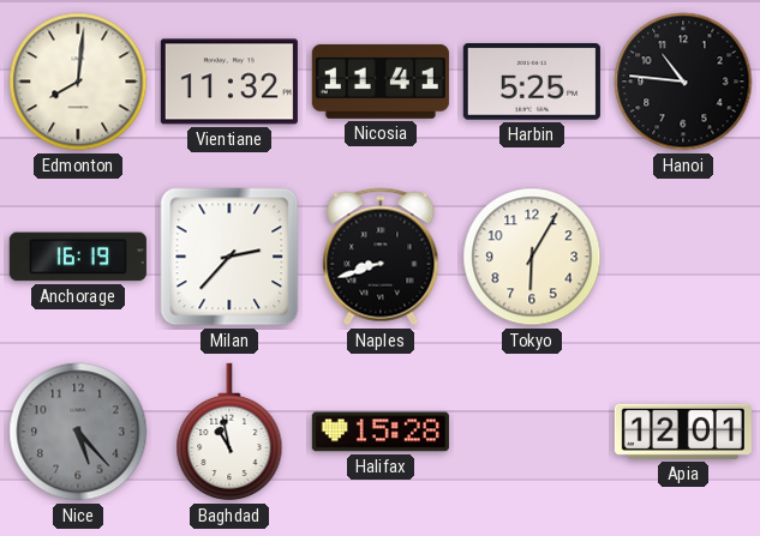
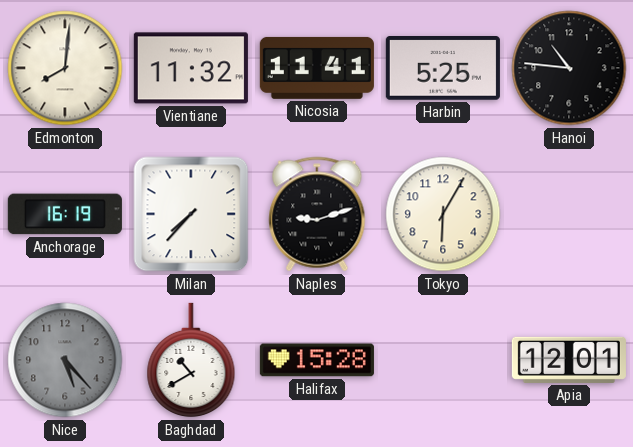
Milan: 2:37 -> 7:37 (191, 214)
Naples: 8:42 -> 9:12 (317, 214)
Baghdad: 10:58 -> 10:40 (191, 360)
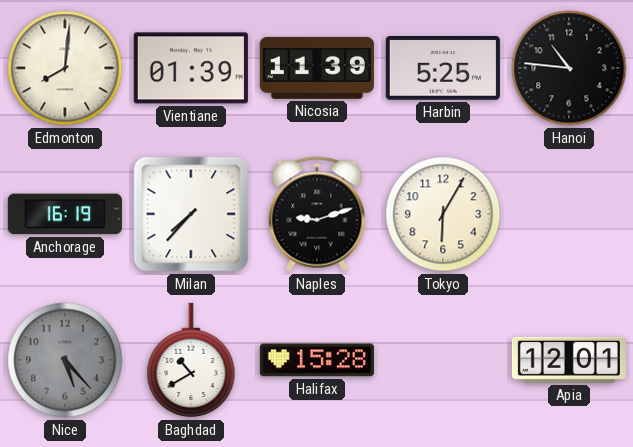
Vientiane: 11:32 -> 01:39 (191, 68)
Nicosia: 11:41 -> 11:39 (317, 68)
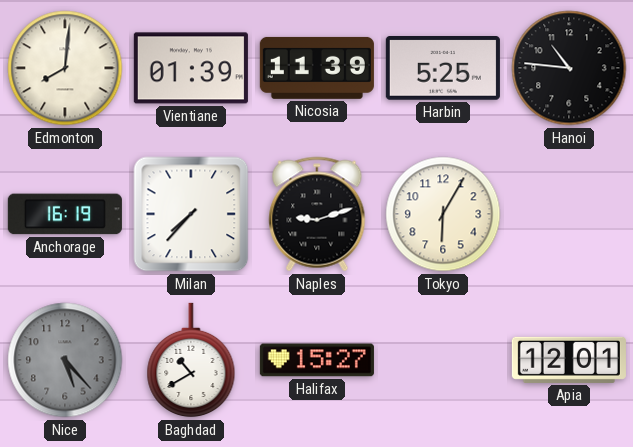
Halifax: 15:28 -> 15:27 (317, 360)
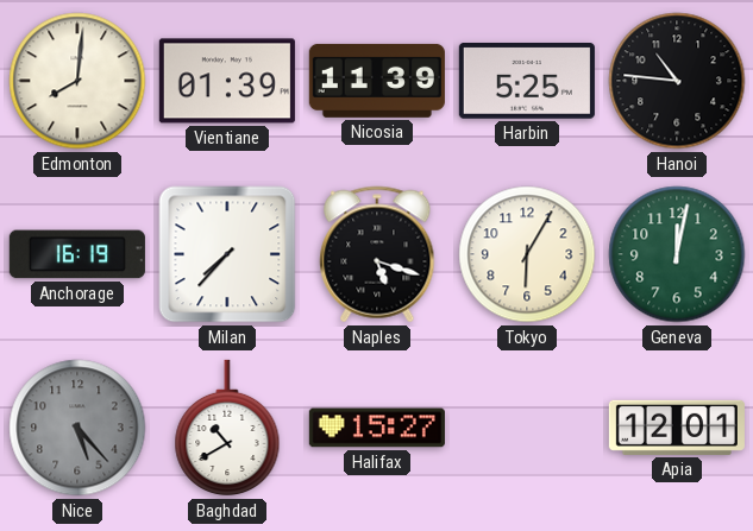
Naples: 9:12 -> 5:18 (377, 254)
Geneva: none -> 12:02 (677, 254)
